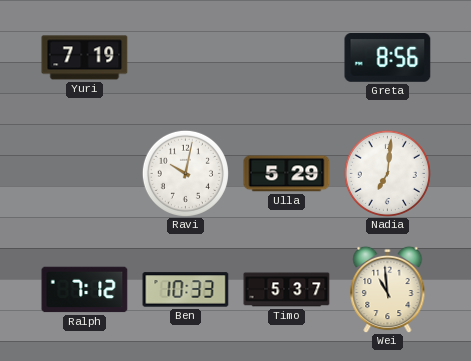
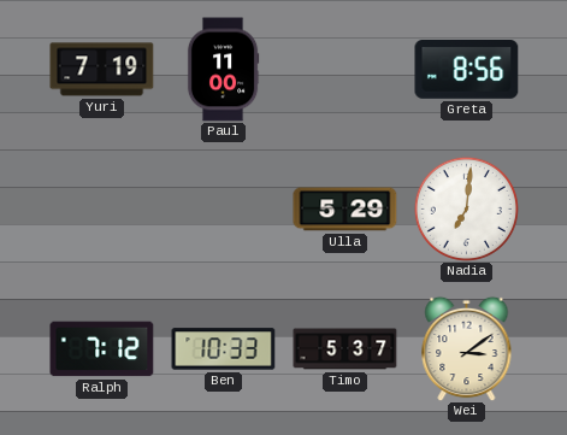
Paul: none -> 11:00 (223, 70)
Ravi: 10:02 -> none (185, 173)
Wei: 10:59 -> 3:09 (467, 348)
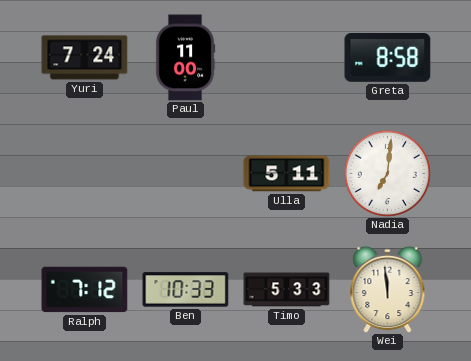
Yuri: 7:19 -> 7:24 (85, 58)
Greta: 8:56 -> 8:58 (388, 58)
Ulla: 5:29 -> 5:11 (287, 174)
Timo: 5:37 -> 5:33 (287, 290)
Wei: 3:09 -> 11:59 (388, 289)
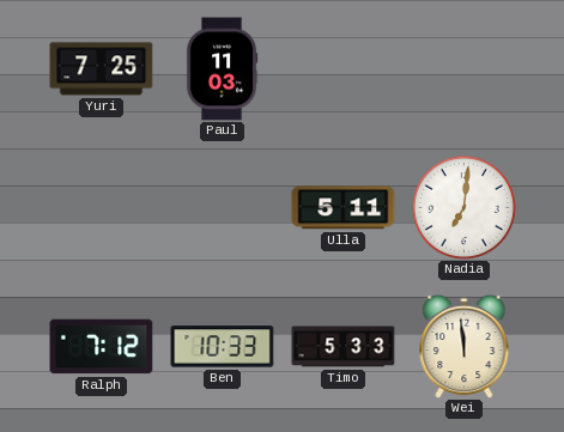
Yuri: 7:24 -> 7:25 (102, 69)
Paul: 11:00 -> 11:03 (222, 69)
Greta: 8:58 -> none (388, 58)
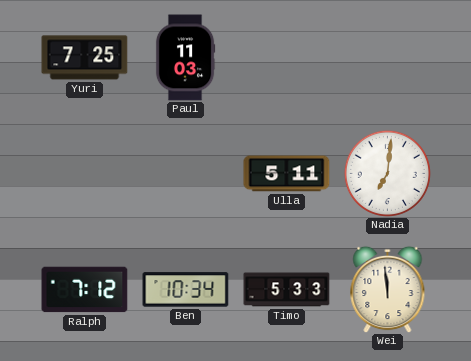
Ben: 10:33 -> 10:34 (186, 290)
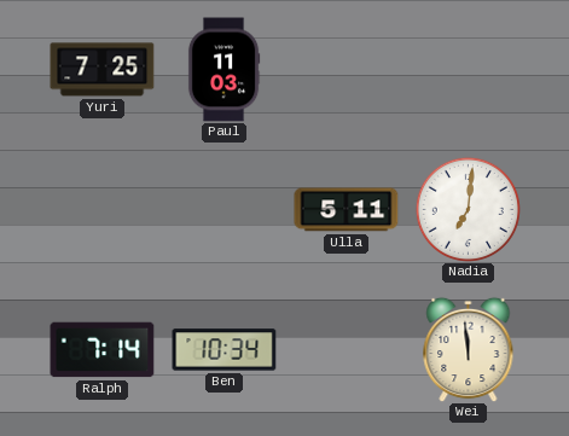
Ralph: 7:12 -> 7:14 (103, 350)
Timo: 5:33 -> none (287, 290)
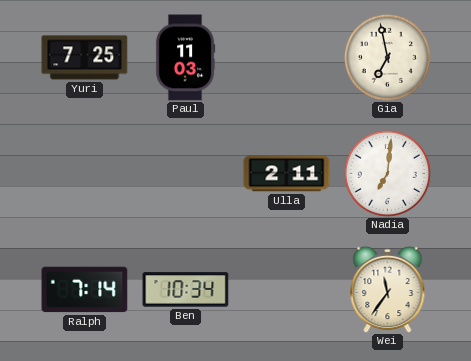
Gia: none -> 6:58 (387, 57)
Ulla: 5:11 -> 2:11 (287, 174)
Wei: 11:59 -> 11:36 (388, 289)
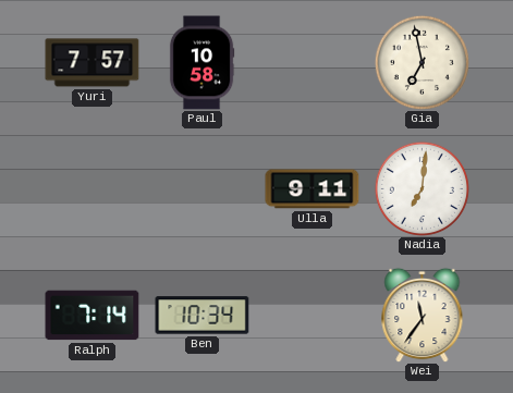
Yuri: 7:25 -> 7:57 (93, 63)
Paul: 11:03 -> 10:58 (201, 63)
Ulla: 2:11 -> 9:11 (313, 189)
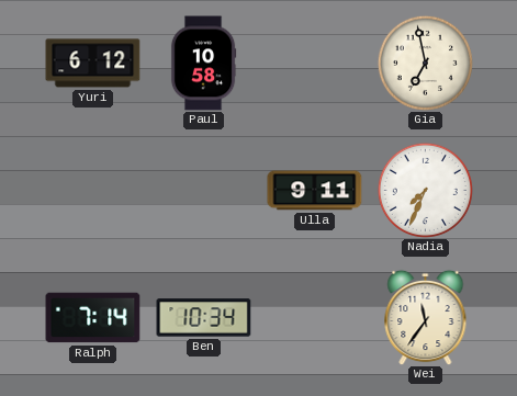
Yuri: 7:57 -> 6:12 (93, 64)
Nadia: 7:01 -> 7:34 (425, 190)
